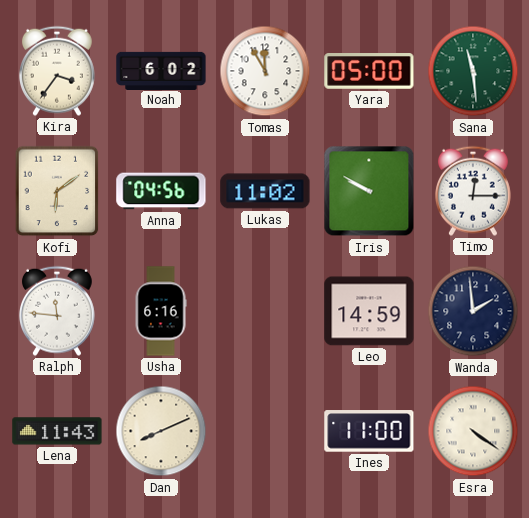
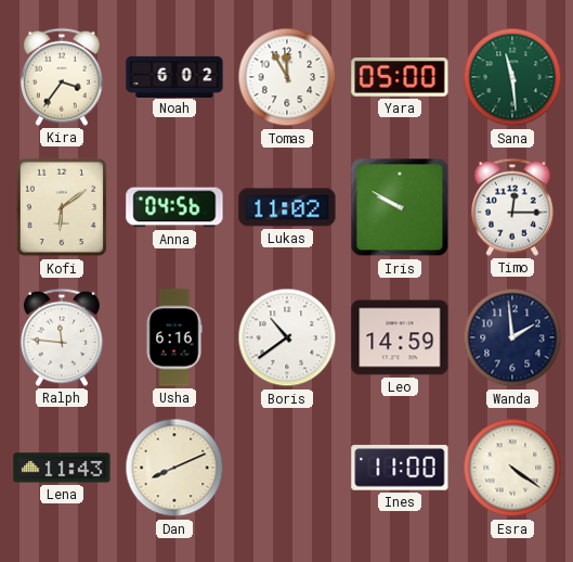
Boris: none -> 10:39 (287, 337)
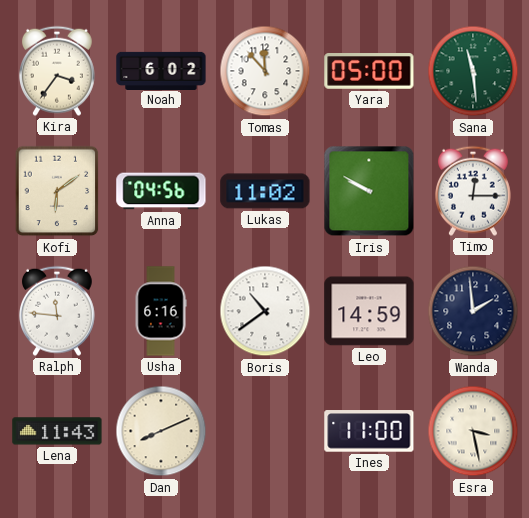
Tomas: 11:55 -> 11:53 (265, 71)
Esra: 4:21 -> 3:28 (473, 431)
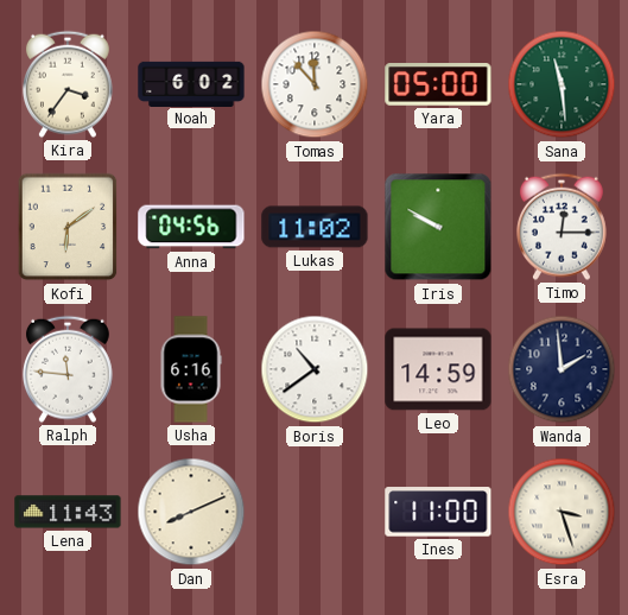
Esra: 3:28 -> 3:27 (562, 512)
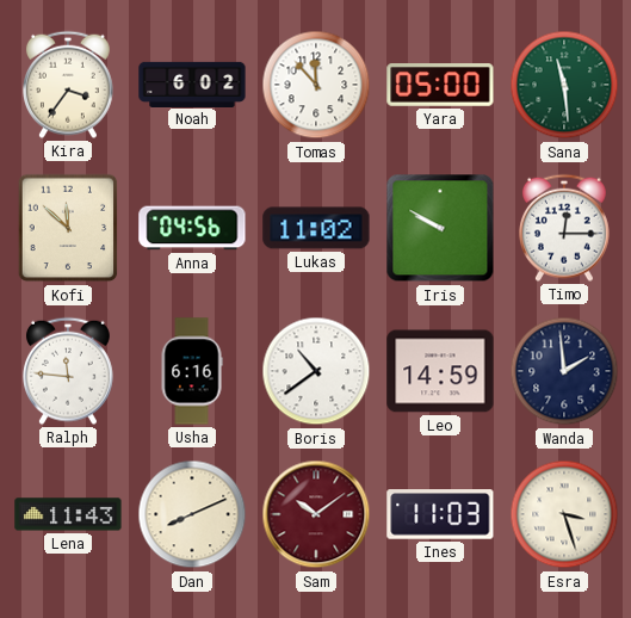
Kofi: 6:09 -> 11:52 (68, 228)
Sam: none -> 10:09 (316, 514)
Ines: 11:00 -> 11:03 (440, 514)
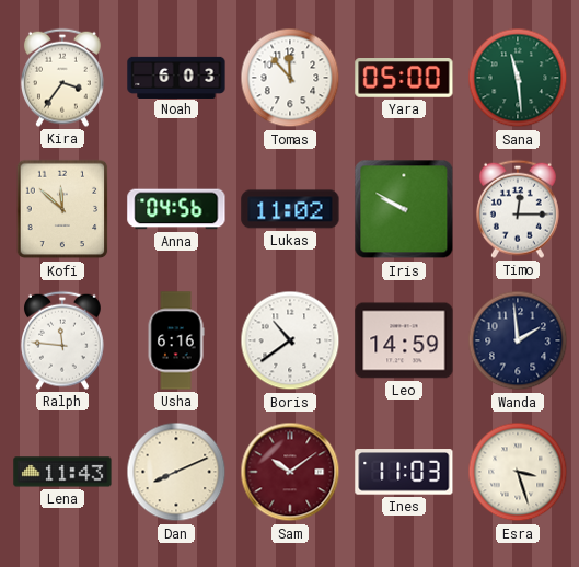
Noah: 6:02 -> 6:03 (176, 77)
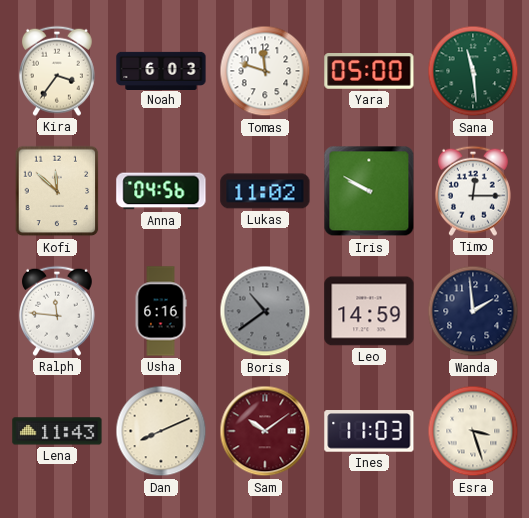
Tomas: 11:53 -> 11:48 (265, 71)
Boris dial: white -> grey (265, 311)
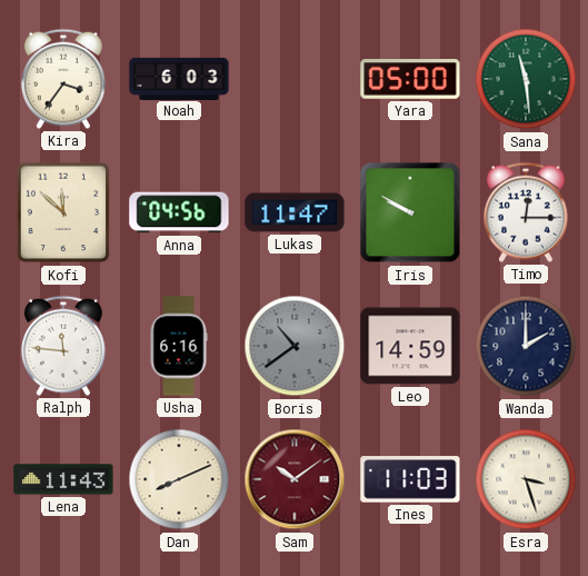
Tomas: 11:48 -> none (265, 71)
Lukas: 11:02 -> 11:47 (295, 212)
Wanda: 1:59 -> 2:00 (526, 346)
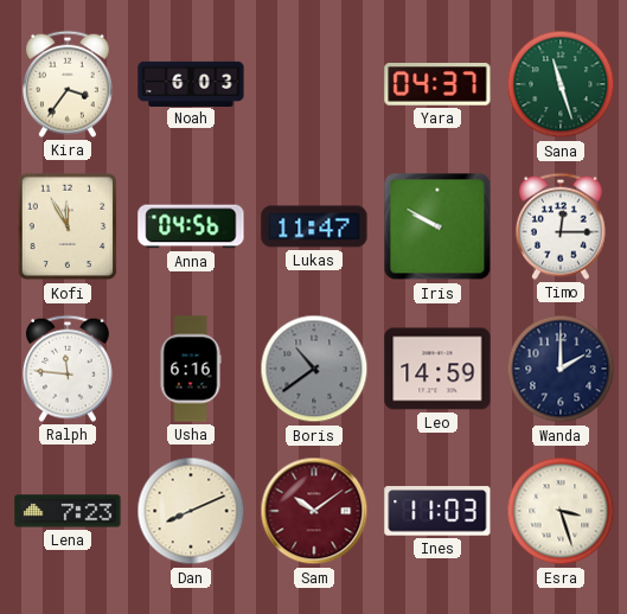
Yara: 05:00 -> 04:37 (437, 85)
Sana: 11:29 -> 11:27 (561, 84)
Kofi: 11:52 -> 11:55 (68, 226)
Lena: 11:43 -> 7:23 (68, 511)
